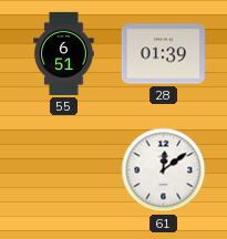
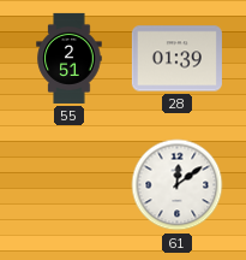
55: 6:51 -> 2:51 (70, 58)
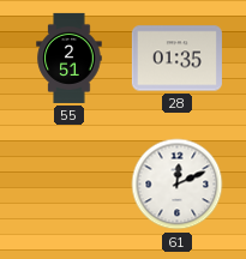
28: 01:39 -> 01:35 (176, 59)
61: 12:09 -> 12:11 (178, 185)
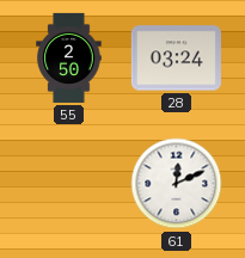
55: 2:51 -> 2:50 (69, 57)
28: 01:35 -> 03:24 (176, 59)
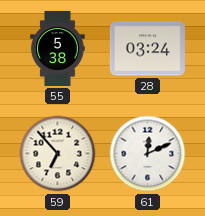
55: 2:50 -> 5:38 (58, 48)
59: none -> 6:53 (58, 154)
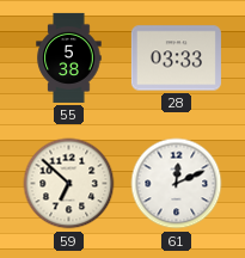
28: 03:24 -> 03:33 (176, 59)
59: 6:53 -> 6:52 (69, 184)
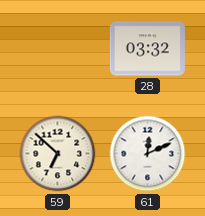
55: 5:38 -> none (69, 57)
28: 03:33 -> 03:32 (147, 49)
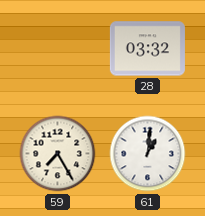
59: 6:52 -> 7:25 (58, 154)
61: 12:11 -> 1:01 (148, 154)
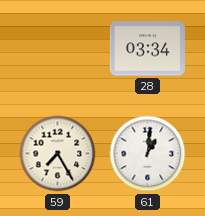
28: 03:32 -> 03:34 (147, 49)
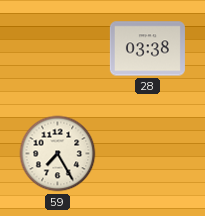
28: 03:34 -> 03:38 (147, 49)
61: 1:01 -> none (148, 154)
